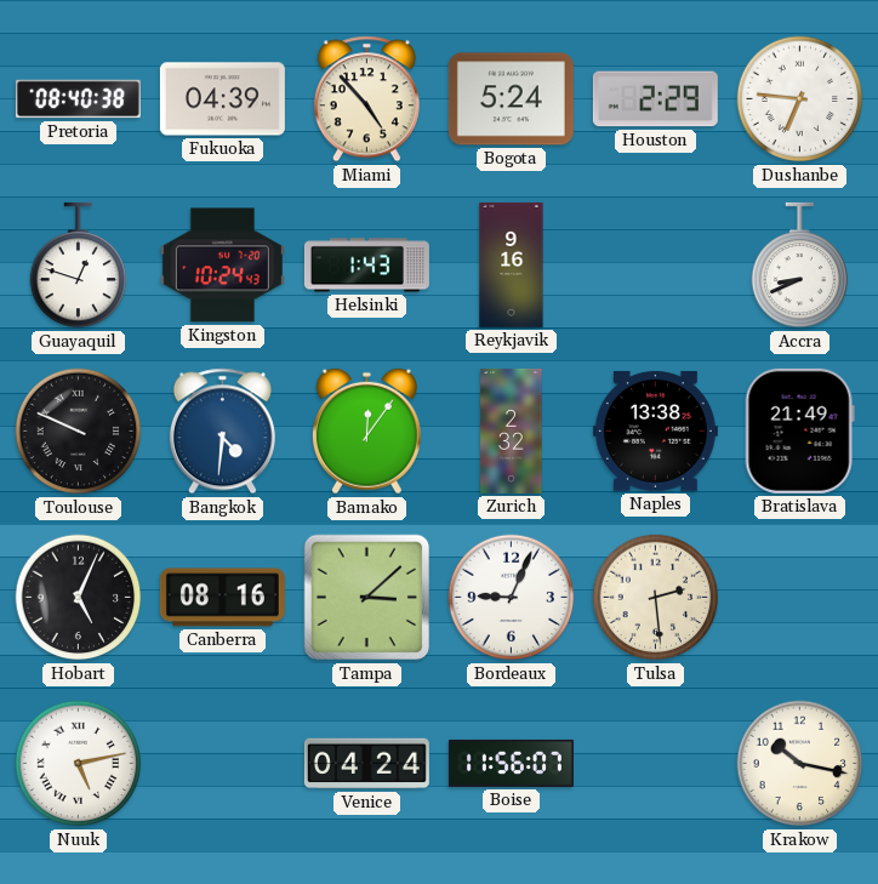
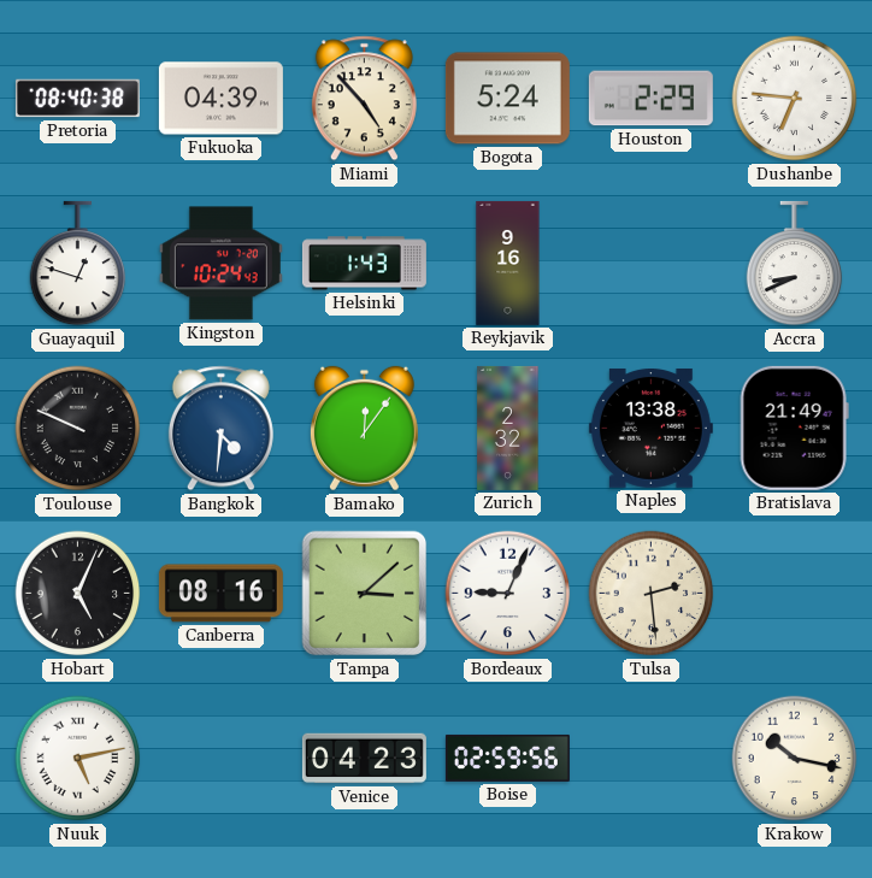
Venice: 04:24 -> 04:23 (364, 759)
Boise: 11:56 -> 02:59 (507, 758)
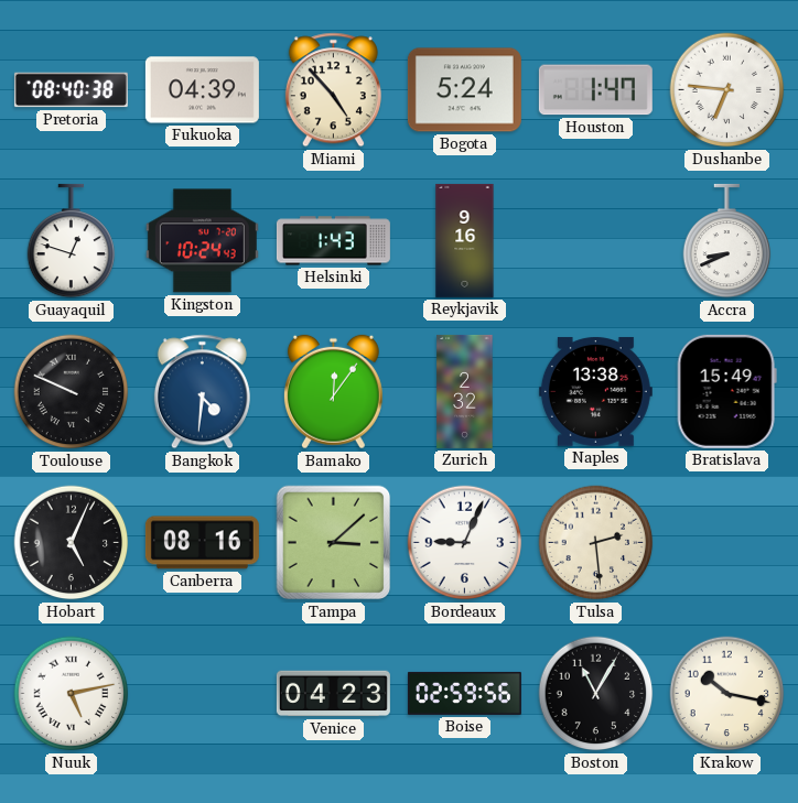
Houston: 2:29 -> 1:47 (595, 90)
Bratislava: 21:49 -> 15:49 (726, 391)
Boston: none -> 11:05 (596, 694)
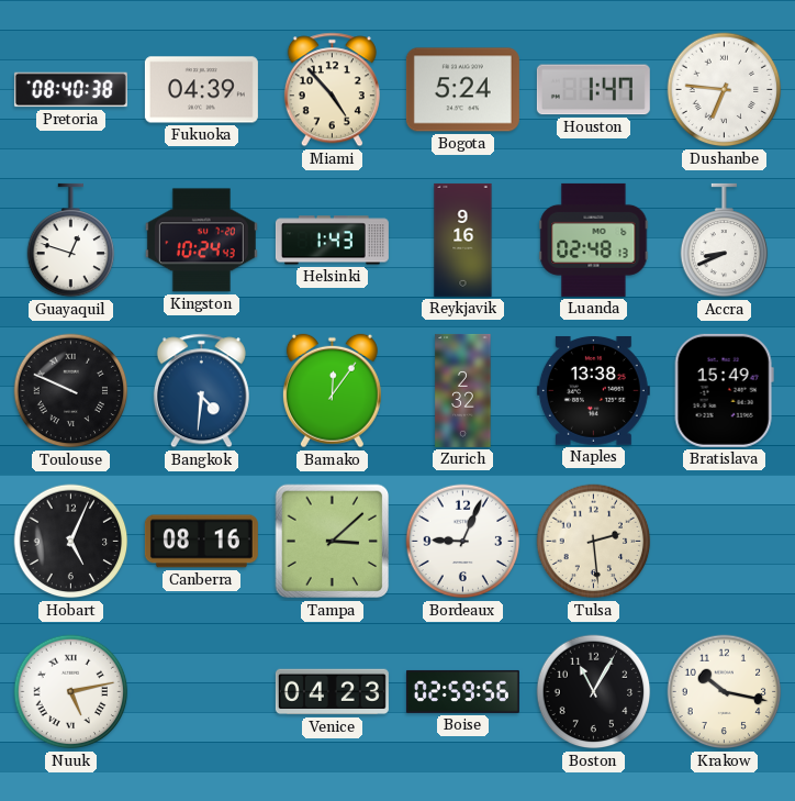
Luanda: none -> 02:48 (594, 240)
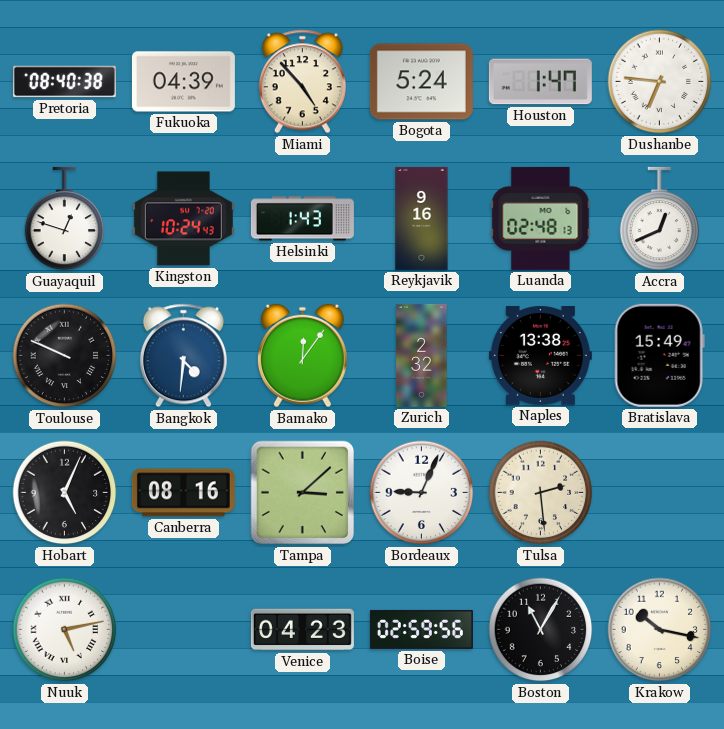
Accra: 8:41 -> 12:41 (660, 219)
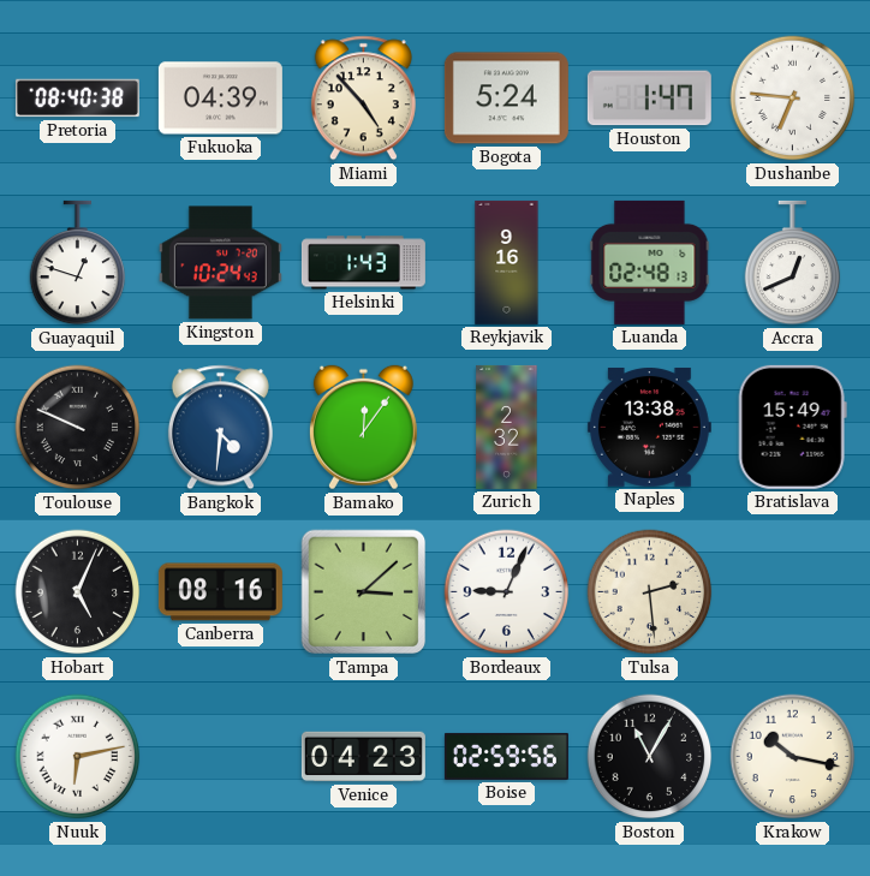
Nuuk: 5:13 -> 6:13 (78, 757)
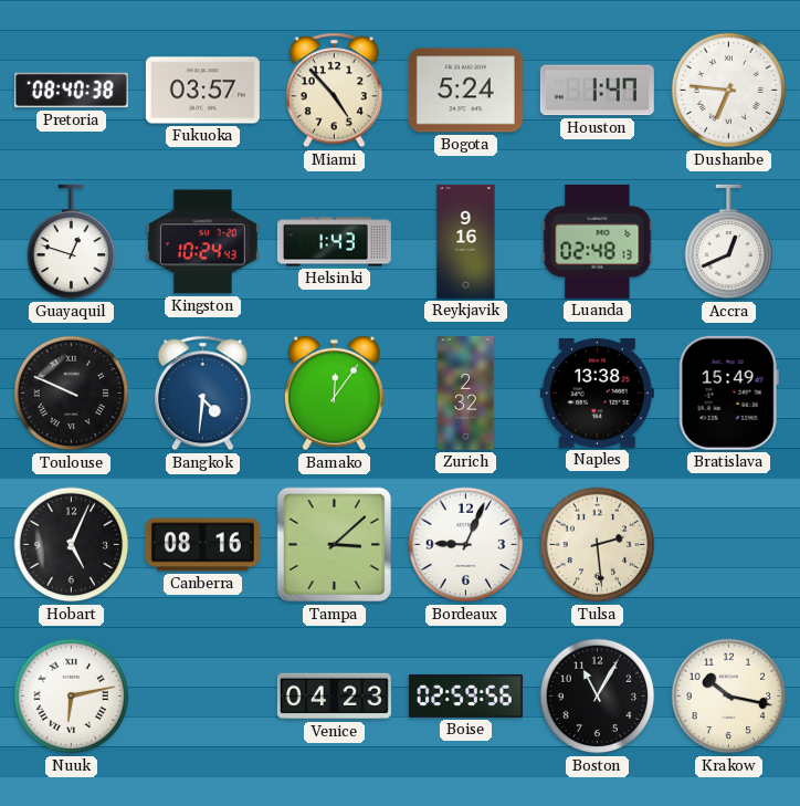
Fukuoka: 04:39 -> 03:57 (202, 91)
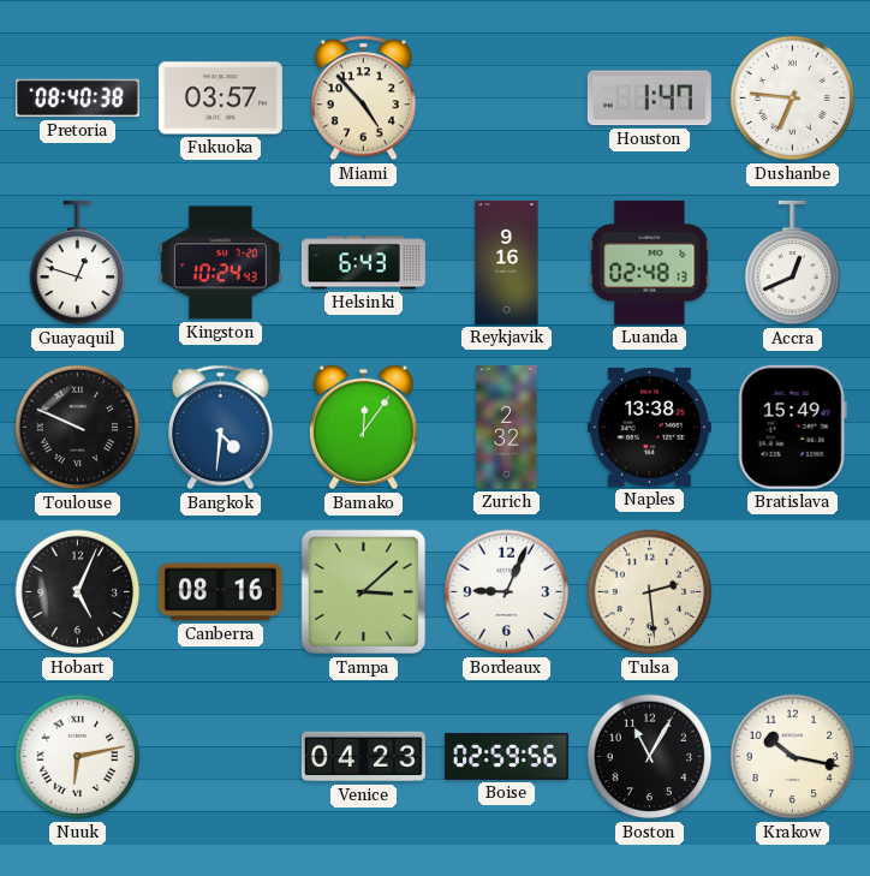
Bogota: 5:24 -> none (465, 91)
Helsinki: 1:43 -> 6:43 (363, 263)
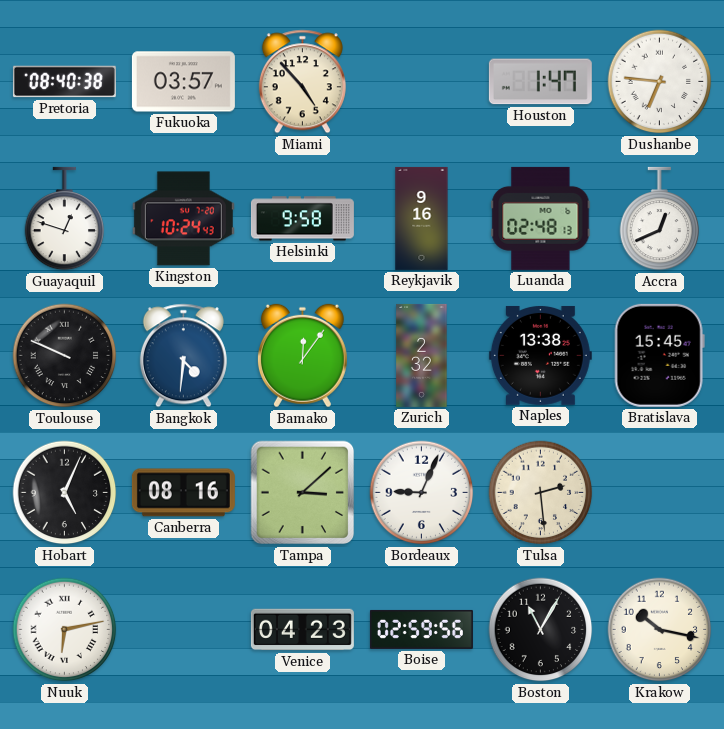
Helsinki: 6:43 -> 9:58 (302, 219)
Bratislava: 15:49 -> 15:45 (659, 355)
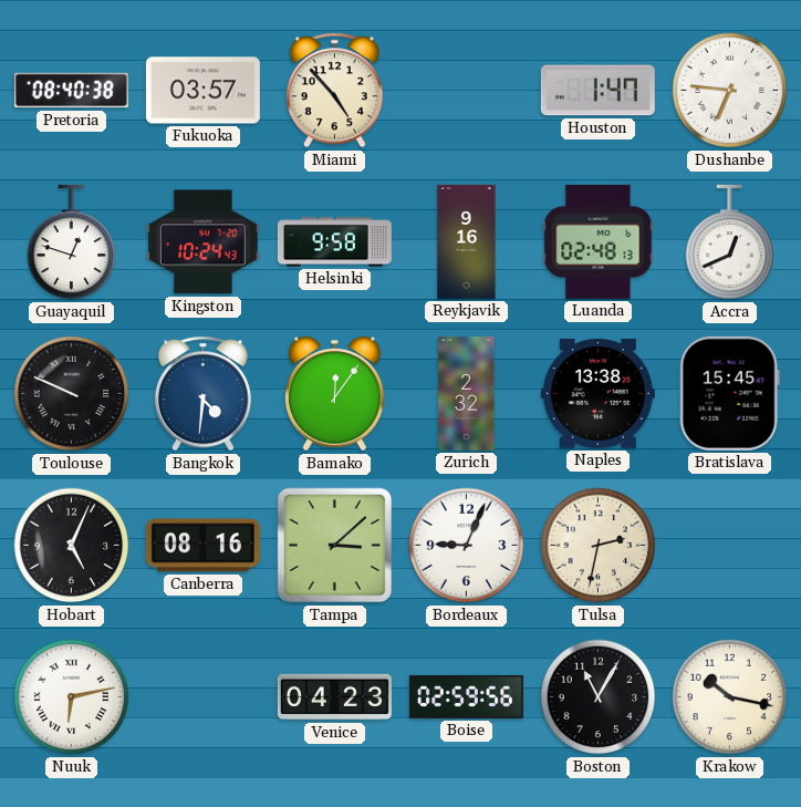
Tulsa: 2:29 -> 2:32 (599, 546)
